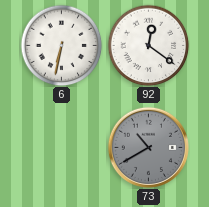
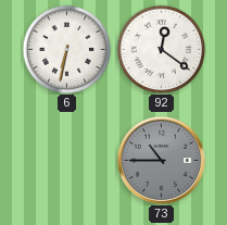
73: 10:40 -> 10:45 (161, 160)
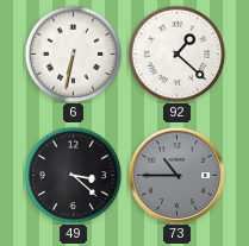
92: 12:21 -> 1:22 (176, 53)
49: none -> 3:22 (73, 175)
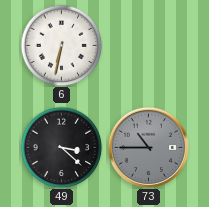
92: 1:22 -> none (176, 53)
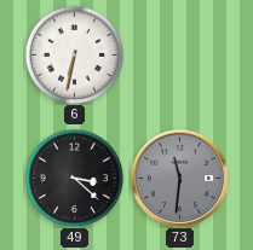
73: 10:45 -> 11:31 (179, 178)
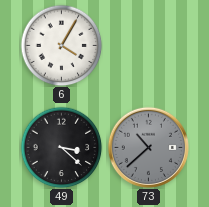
6: 6:32 -> 4:05 (61, 45)
73: 11:31 -> 10:38 (148, 147)
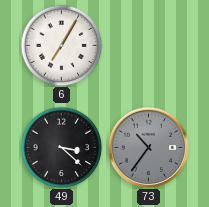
6: 4:05 -> 7:05 (61, 45)
73: 10:38 -> 10:36 (148, 147)
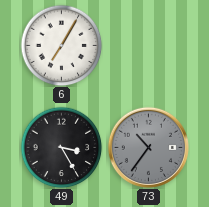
49: 3:22 -> 3:25 (61, 147)
